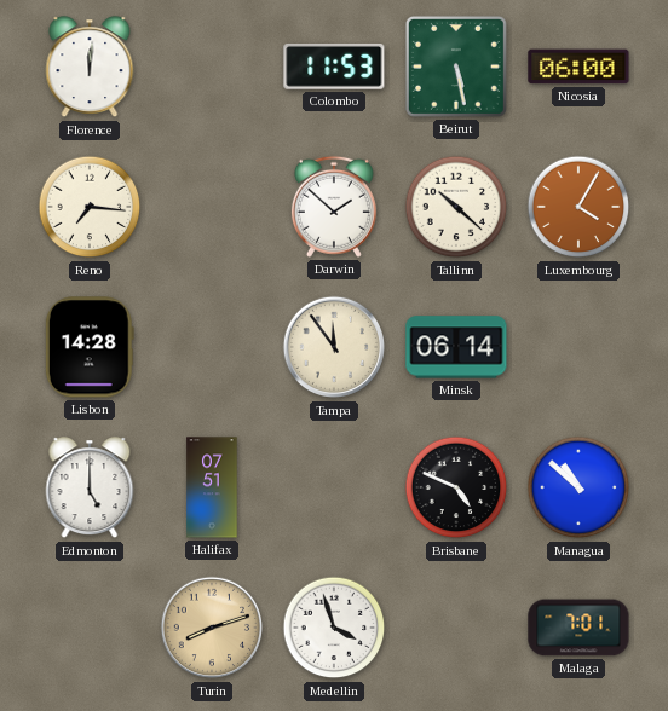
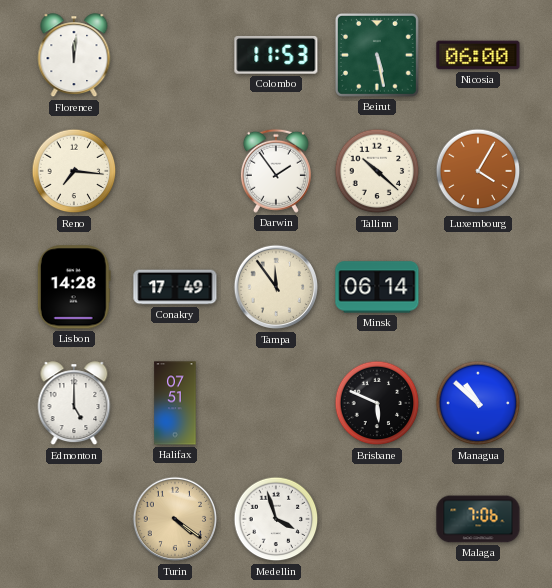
Darwin: 1:52 -> 1:54 (276, 171)
Conakry: none -> 17:49 (175, 287)
Brisbane: 4:49 -> 5:49 (377, 403)
Turin: 8:12 -> 4:21 (175, 519)
Malaga: 7:01 -> 7:06 (478, 519)
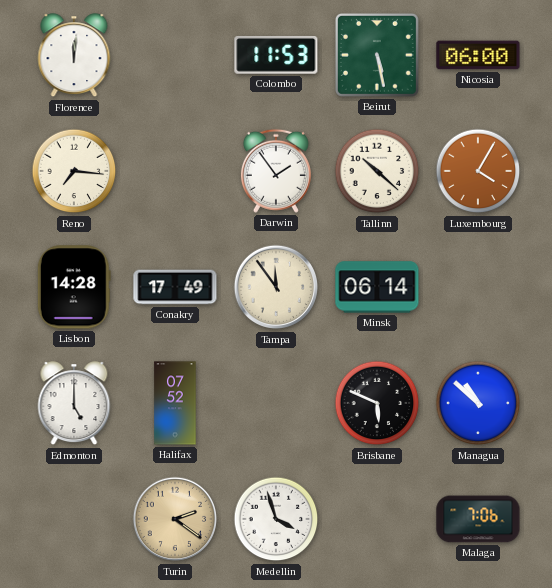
Halifax: 07:51 -> 07:52 (175, 403)
Turin: 4:21 -> 2:21 (175, 519)
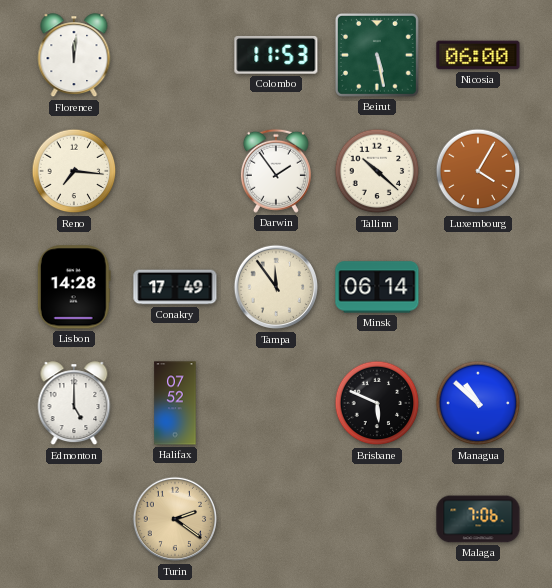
Medellin: 3:57 -> none (276, 519)
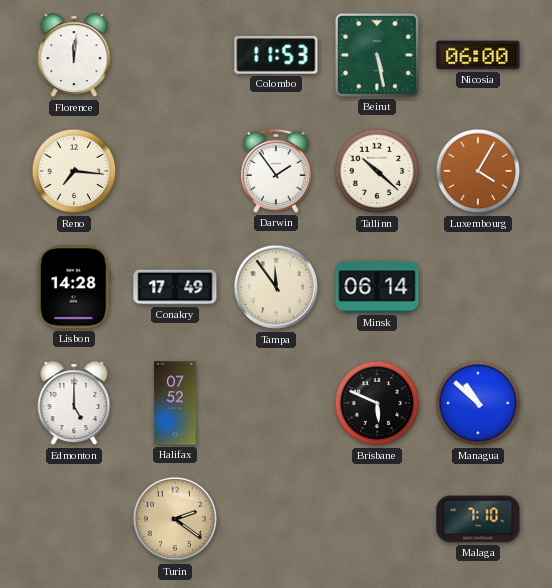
Malaga: 7:06 -> 7:10 (478, 519)
